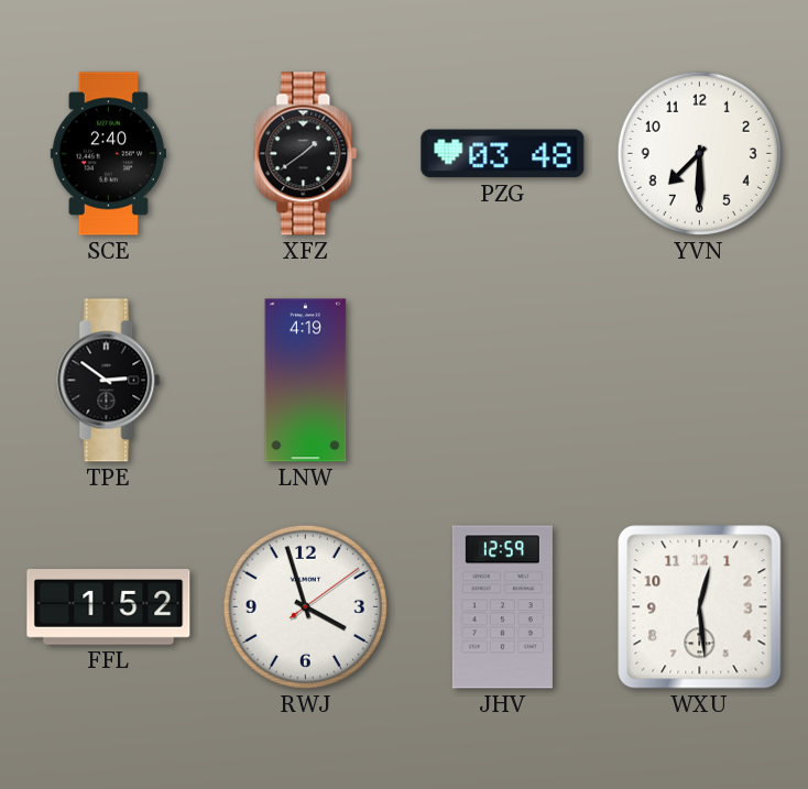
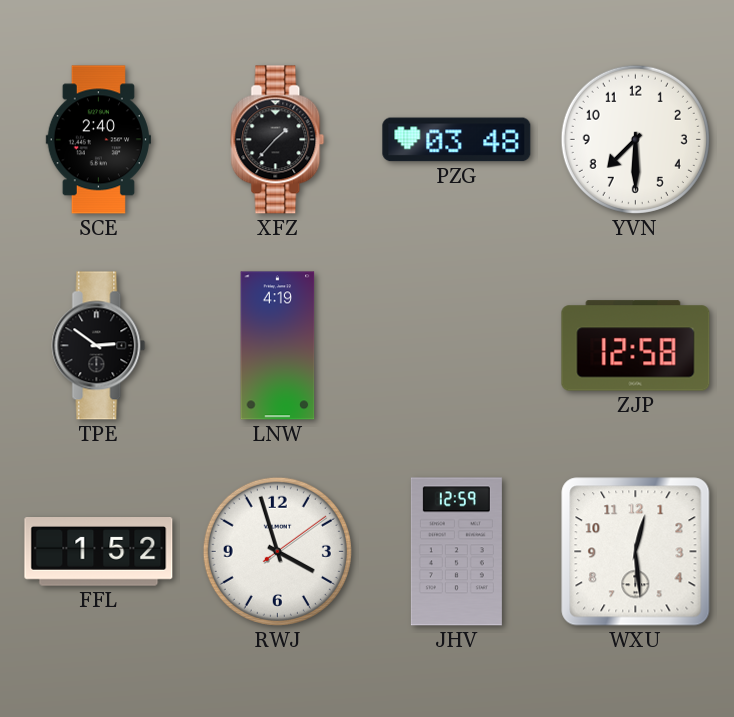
XFZ: 1:39 -> 1:37 (278, 140)
ZJP: none -> 12:58 (636, 346)
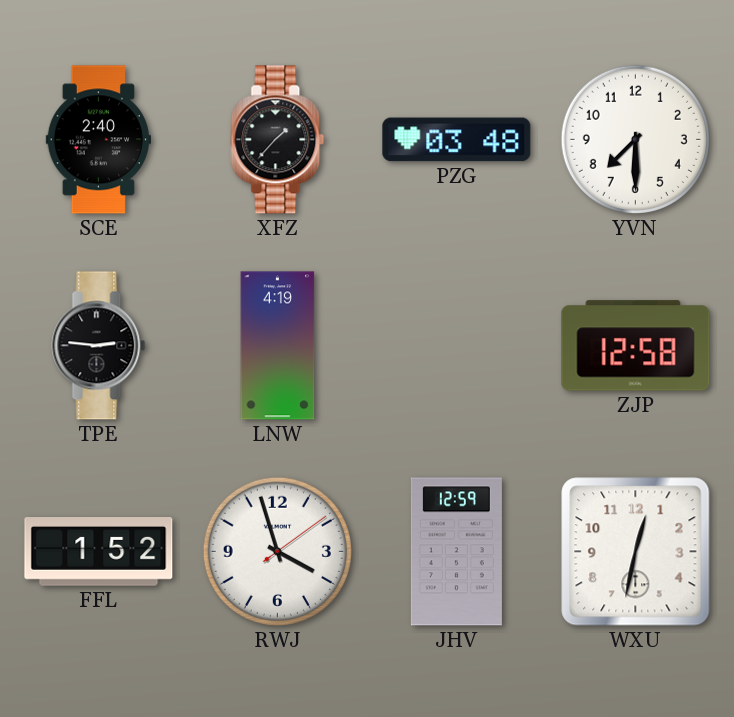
TPE: 2:51 -> 2:46 (99, 346)
WXU: 12:29 -> 12:32 (636, 552)
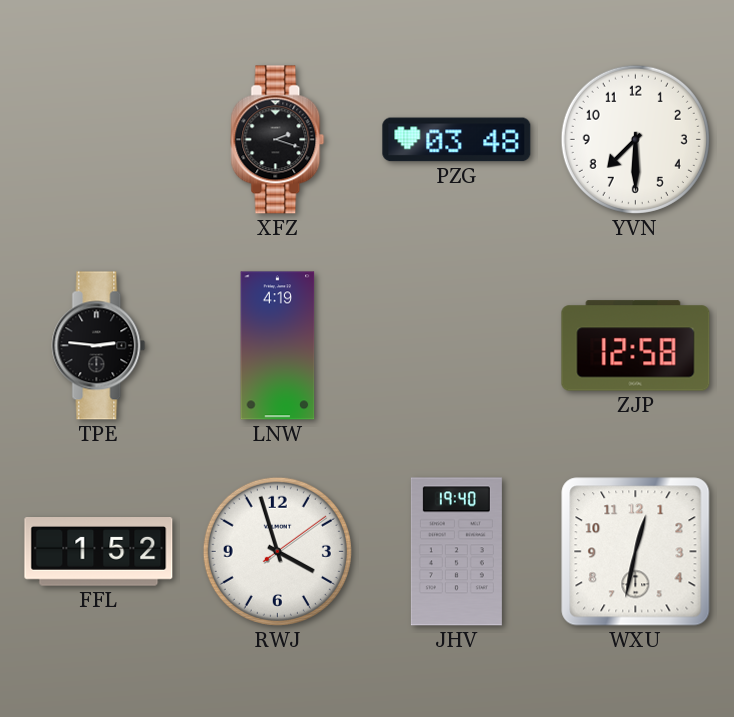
SCE: 2:40 -> none (98, 140)
XFZ: 1:37 -> 2:18 (278, 140)
JHV: 12:59 -> 19:40 (456, 552)
